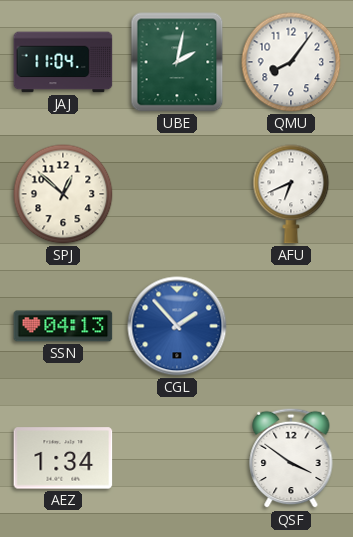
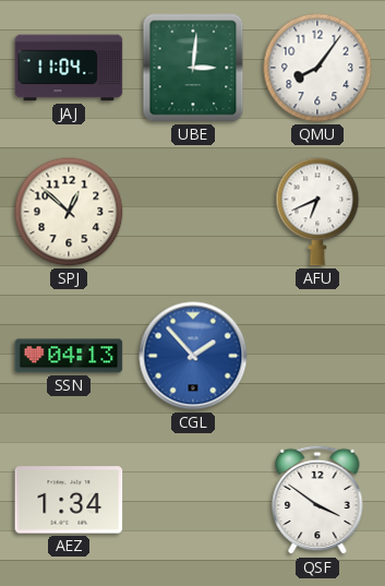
UBE: 2:02 -> 3:01 (193, 68)
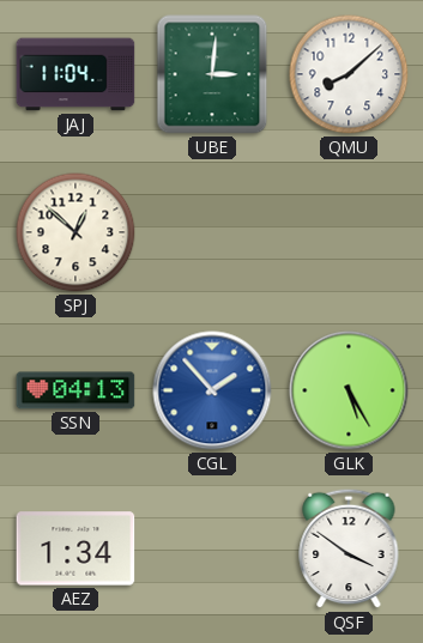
QMU: 8:06 -> 8:08 (349, 74)
AFU: 6:41 -> none (317, 212)
GLK: none -> 5:25 (349, 390)
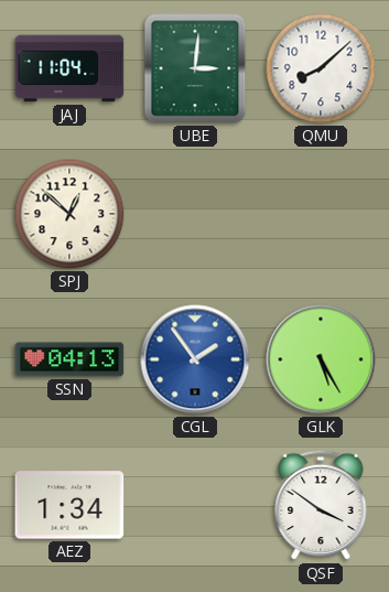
CGL: 1:53 -> 1:54 (195, 359)
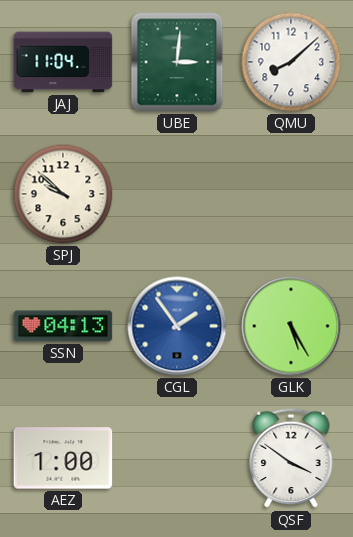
SPJ: 12:52 -> 9:52 (63, 194)
AEZ: 1:34 -> 1:00 (63, 458)
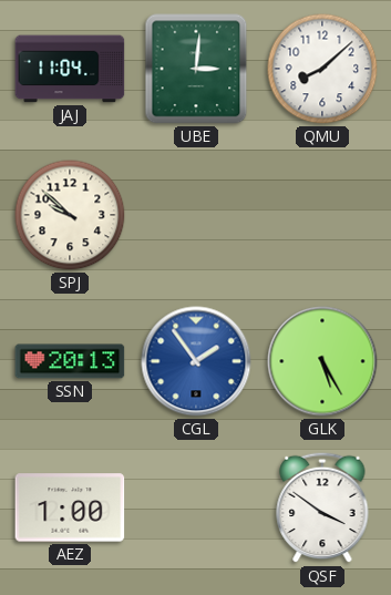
SSN: 04:13 -> 20:13 (70, 361)
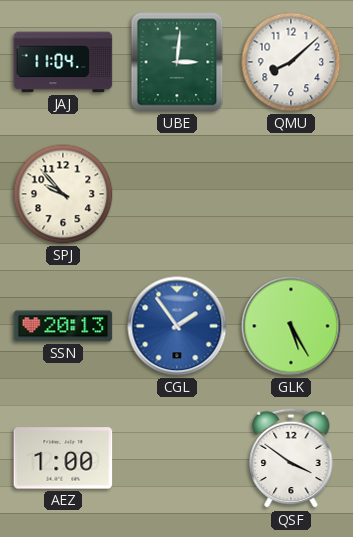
SPJ: 9:52 -> 9:53 (63, 194)
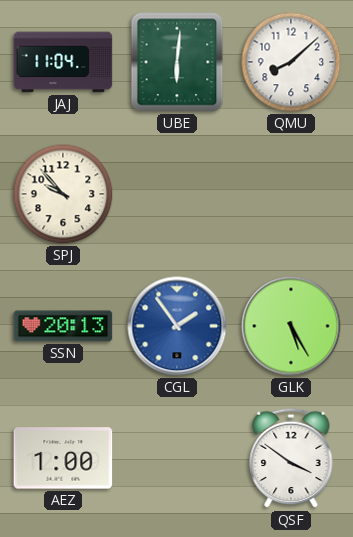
UBE: 3:01 -> 6:01 (177, 62)
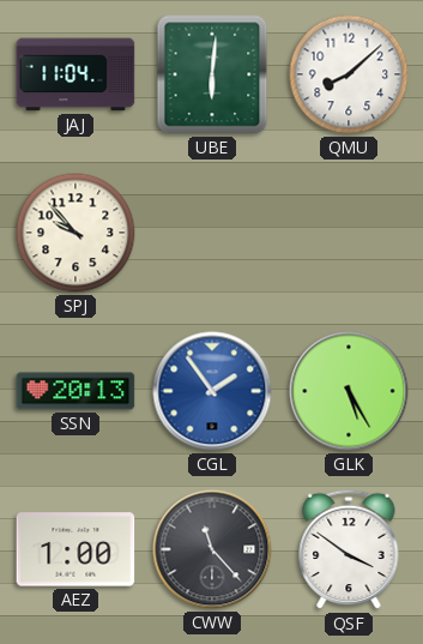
CWW: none -> 11:23 (212, 549)
